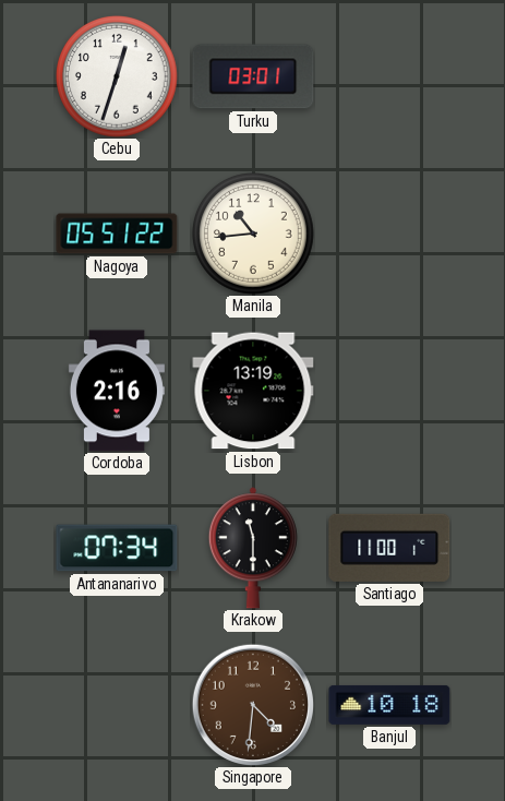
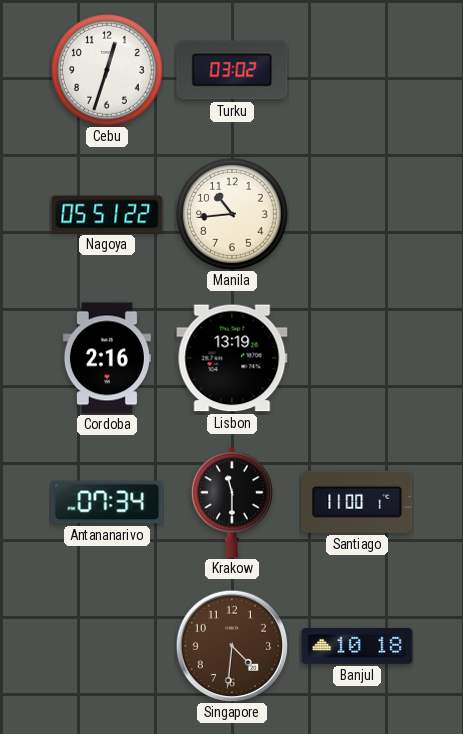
Turku: 03:01 -> 03:02 (232, 70)
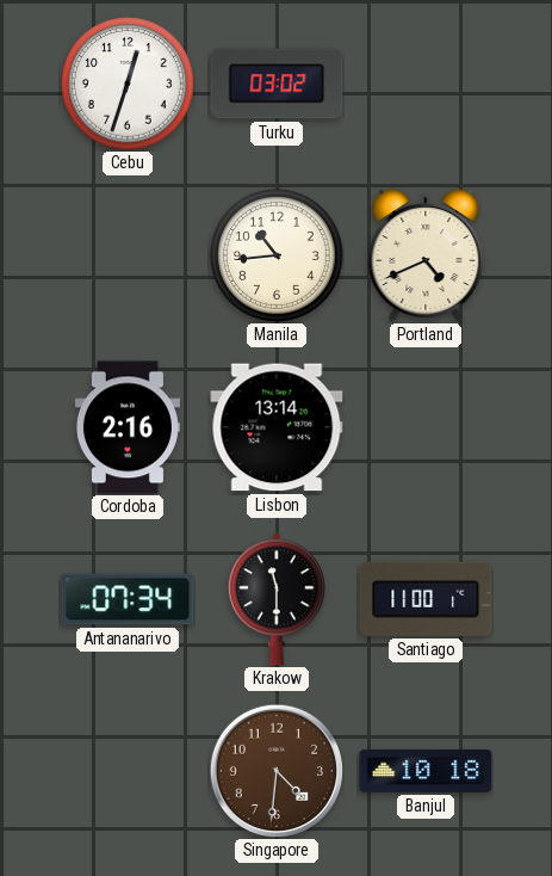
Nagoya: 05:51 -> none (107, 214)
Portland: none -> 4:41 (426, 255)
Lisbon: 13:19 -> 13:14 (277, 427)
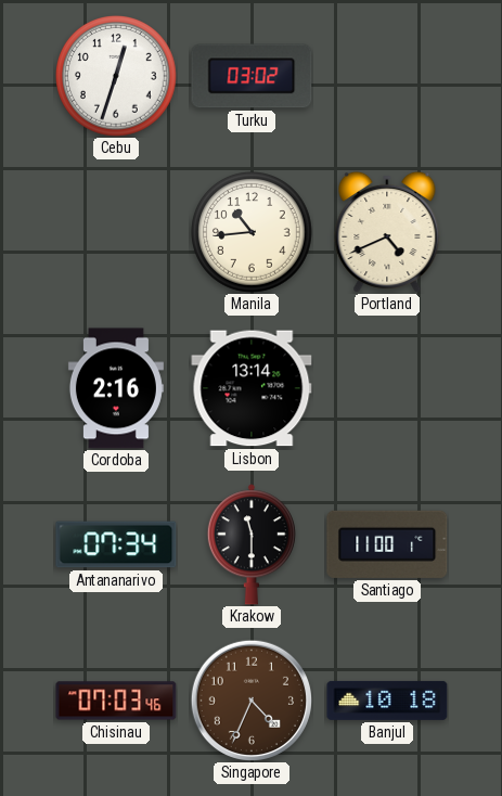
Chisinau: none -> 07:03 (116, 701)
Singapore: 4:31 -> 4:34 (250, 699)
